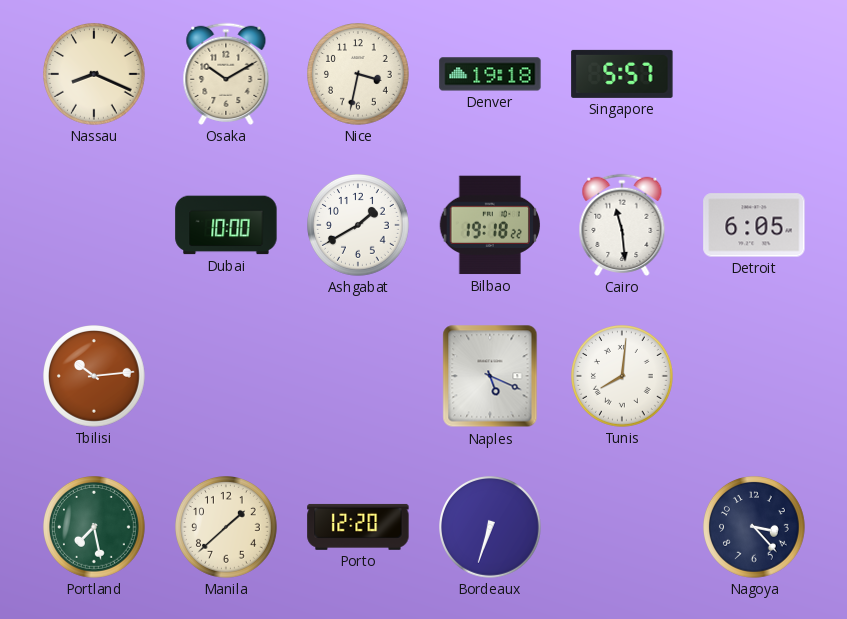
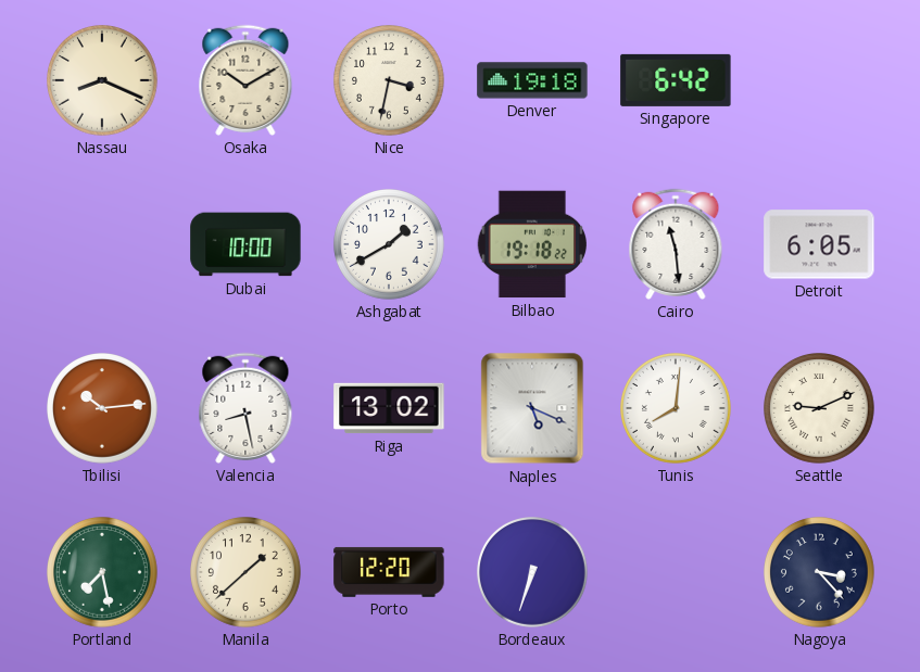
Singapore: 5:57 -> 6:42 (676, 80)
Valencia: none -> 8:28 (245, 408)
Riga: none -> 13:02 (389, 408)
Seattle: none -> 9:11 (820, 409)
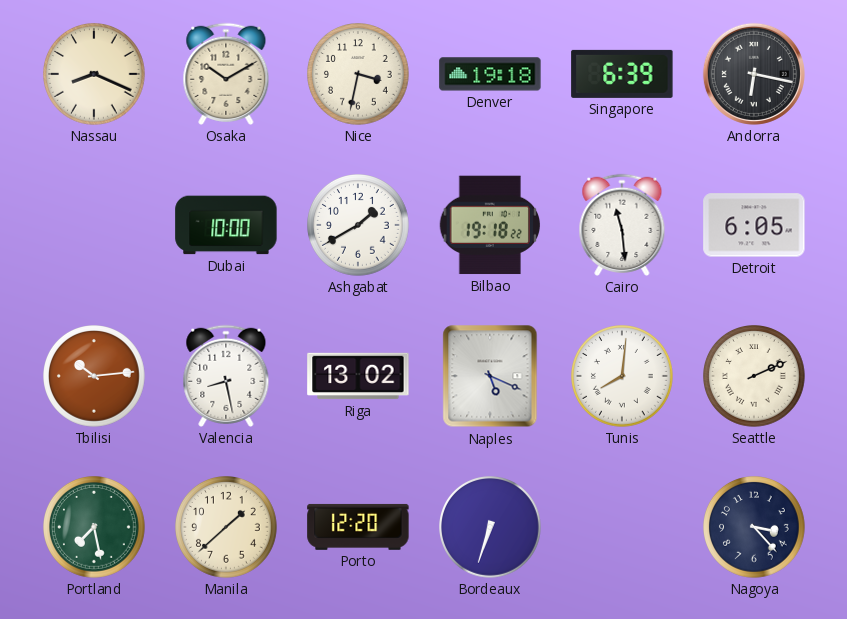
Singapore: 6:42 -> 6:39 (622, 74)
Andorra: none -> 6:17 (754, 74)
Seattle: 9:11 -> 2:11 (755, 377)
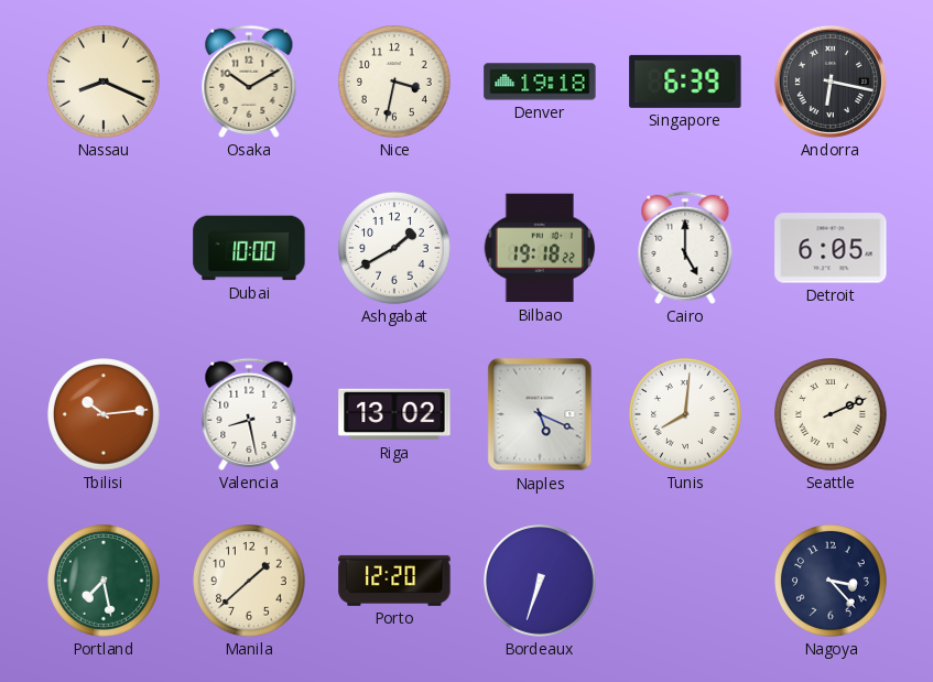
Cairo: 11:29 -> 5:00 (685, 248)
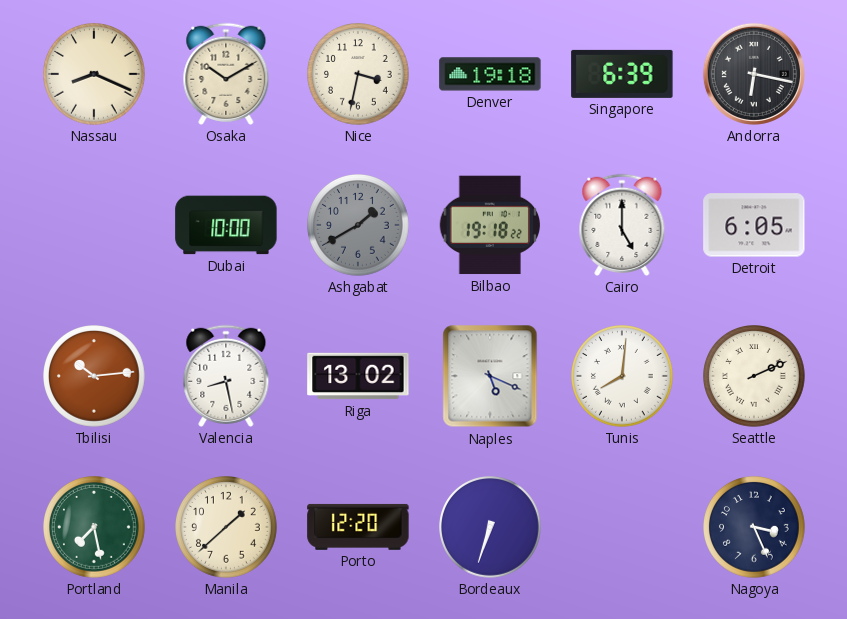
Ashgabat dial: white -> grey (359, 226)
Nagoya: 3:23 -> 3:26 (755, 528)
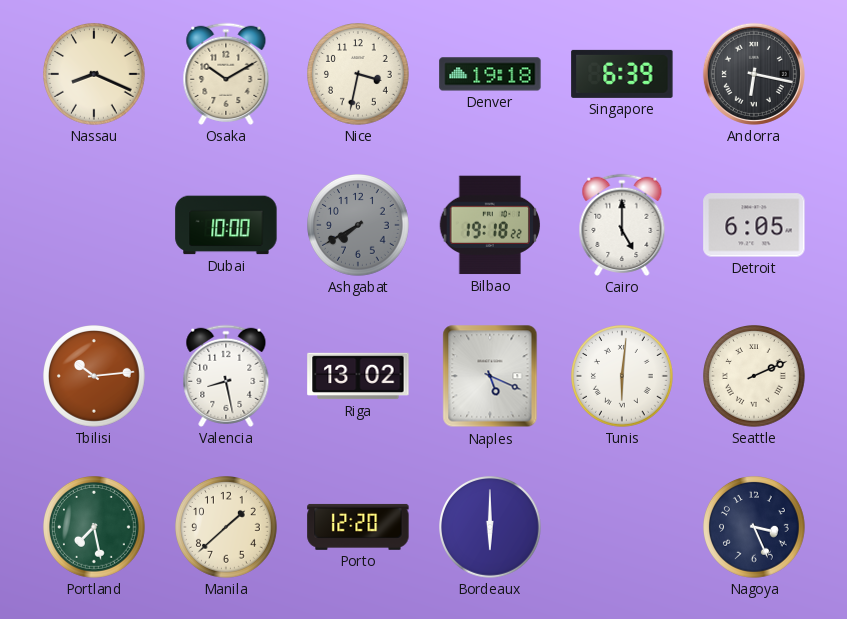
Ashgabat: 1:40 -> 7:40 (359, 226)
Tunis: 8:01 -> 6:01 (623, 377)
Bordeaux: 6:33 -> 6:00 (491, 528)
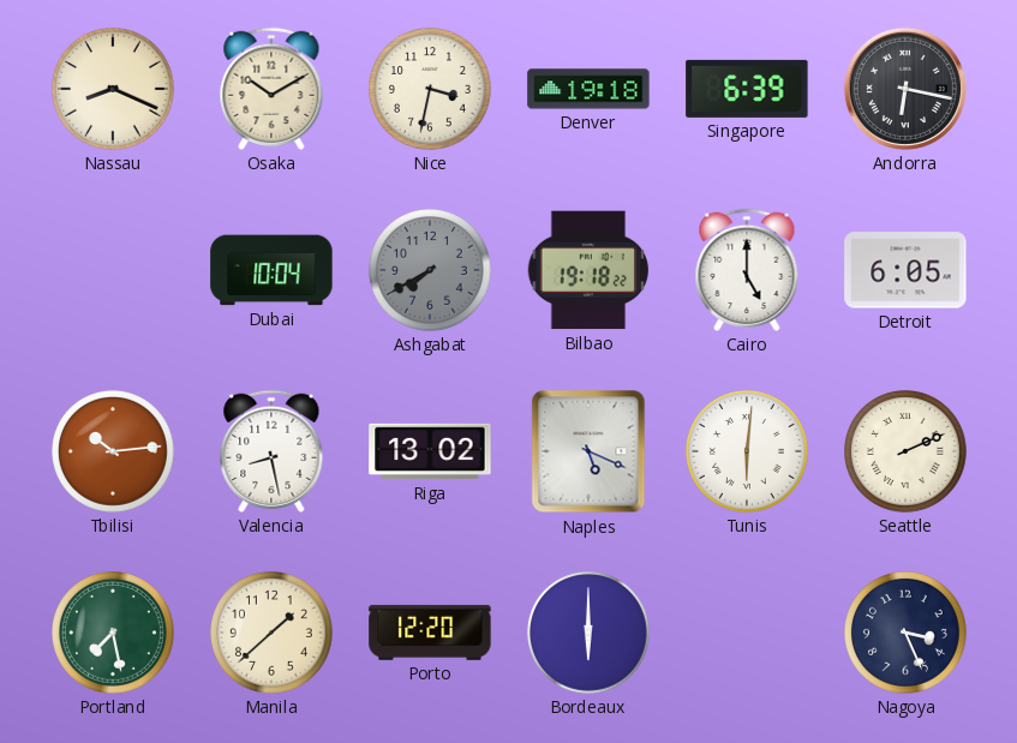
Dubai: 10:00 -> 10:04 (271, 270)
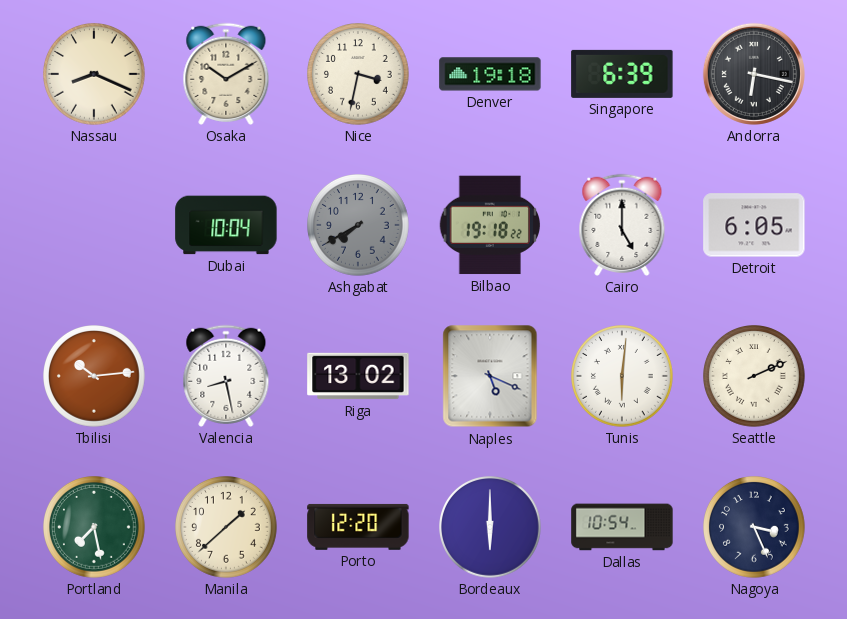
Dallas: none -> 10:54 (622, 527)
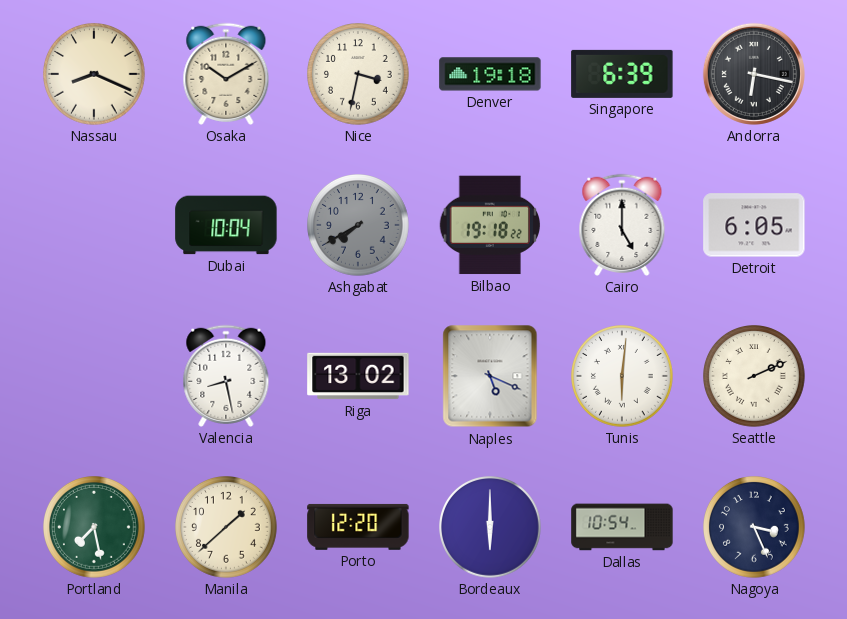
Tbilisi: 10:14 -> none (95, 377)
